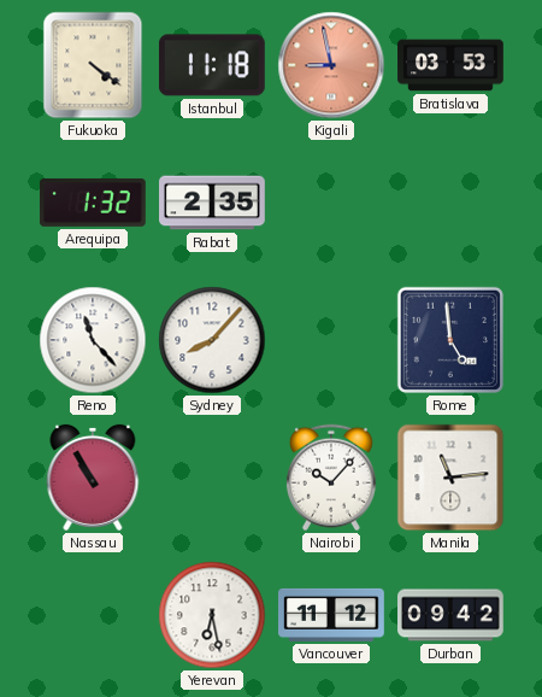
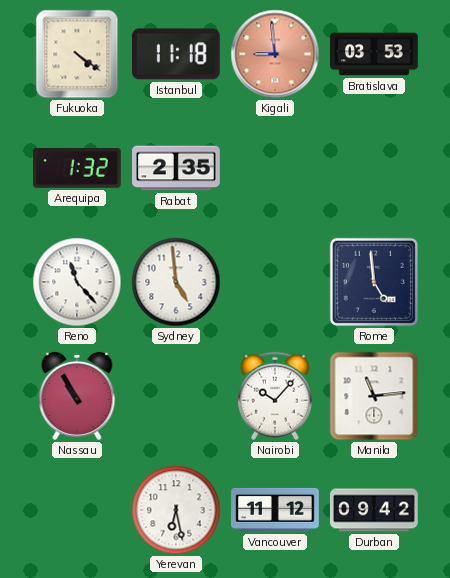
Kigali: 8:58 -> 8:59 (275, 54)
Sydney: 8:07 -> 4:59 (176, 282)
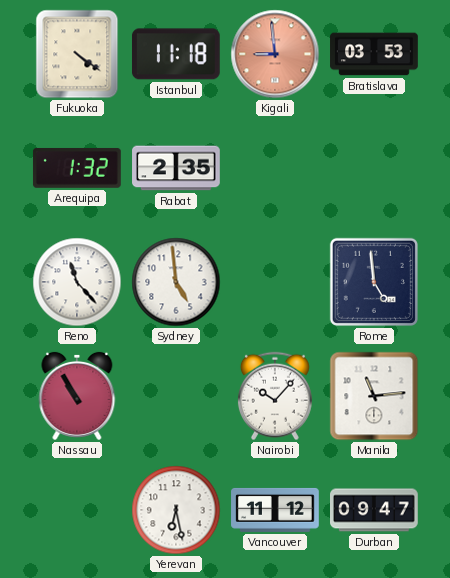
Durban: 09:42 -> 09:47 (375, 510)
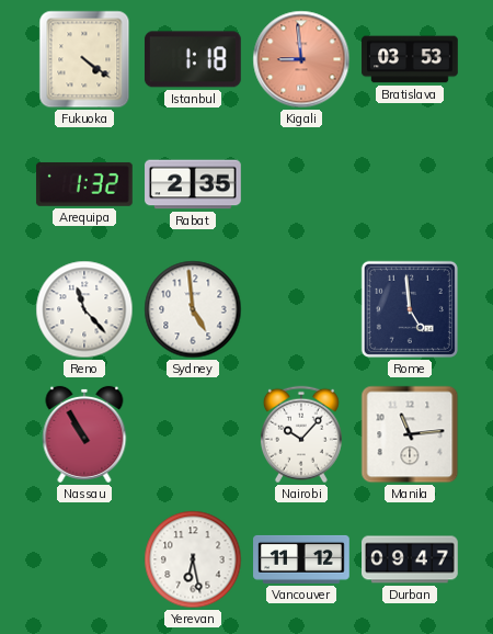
Istanbul: 11:18 -> 1:18 (193, 59)
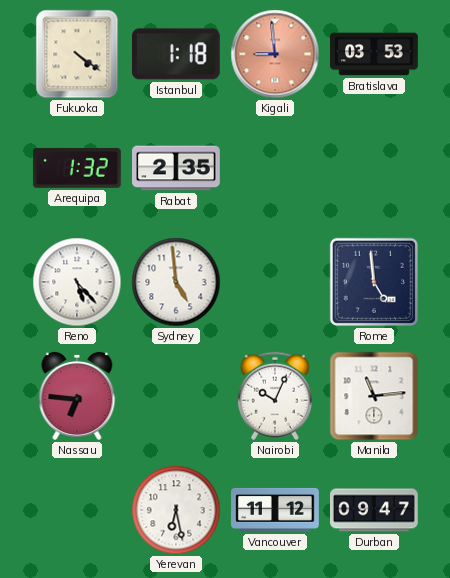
Reno: 11:23 -> 5:23 (77, 282)
Nassau: 10:55 -> 6:46 (77, 396)
Nairobi: 10:07 -> 10:04 (275, 396)
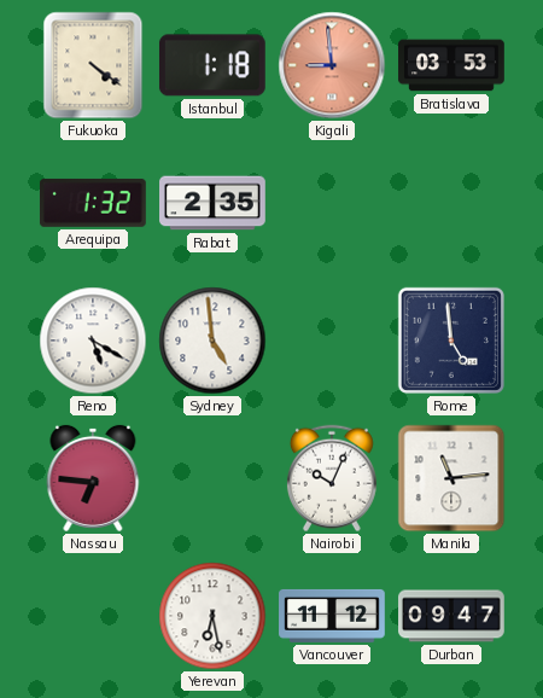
Reno: 5:23 -> 5:20 (93, 341)
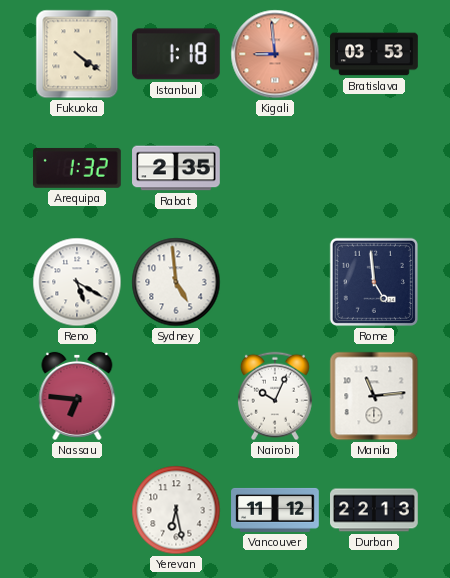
Durban: 09:47 -> 22:13 (375, 510)
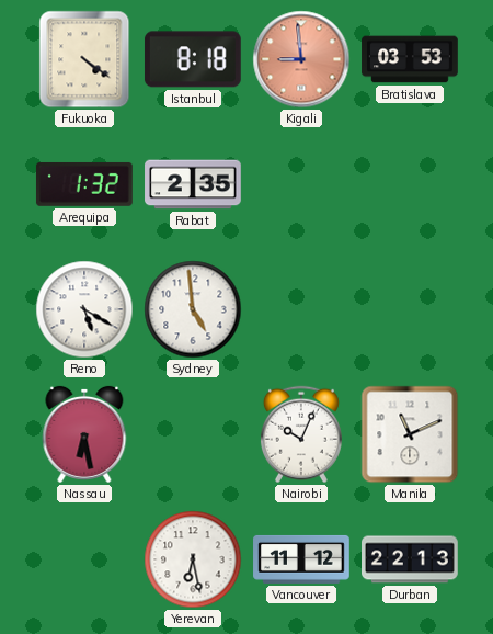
Istanbul: 1:18 -> 8:18 (193, 59)
Rome: 4:59 -> none (374, 282)
Nassau: 6:46 -> 6:28 (84, 434)
Manila: 11:14 -> 11:11 (410, 434)
